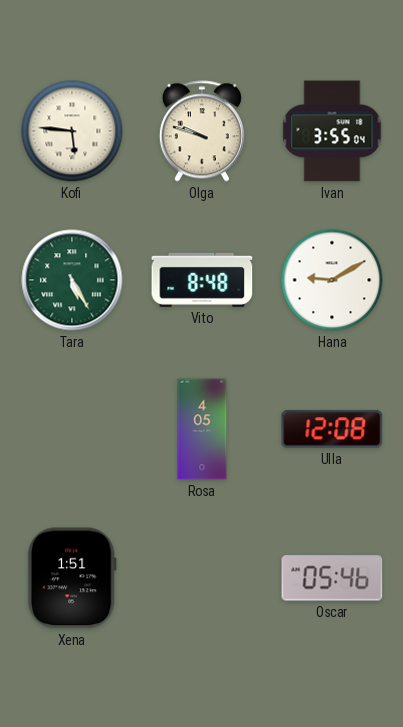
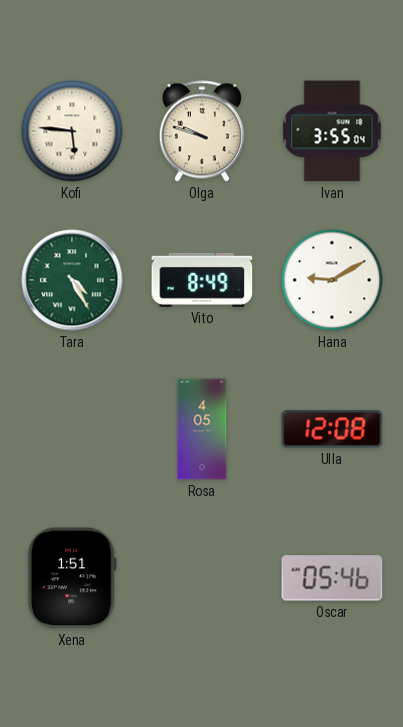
Tara: 5:25 -> 4:25 (72, 280)
Vito: 8:48 -> 8:49 (202, 280)
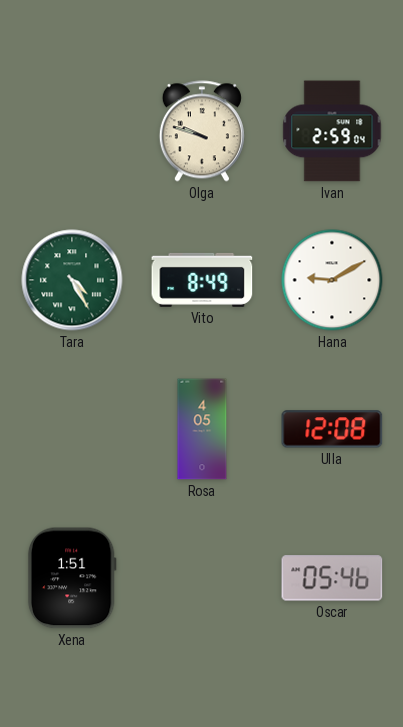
Kofi: 5:46 -> none (72, 131)
Ivan: 3:55 -> 2:59 (332, 131)
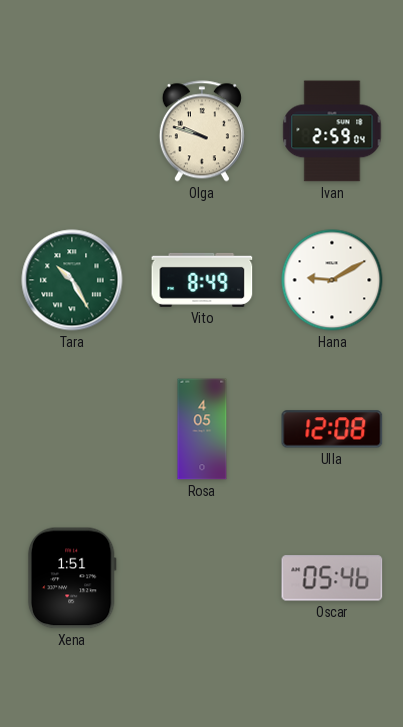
Tara: 4:25 -> 10:25 (72, 280)
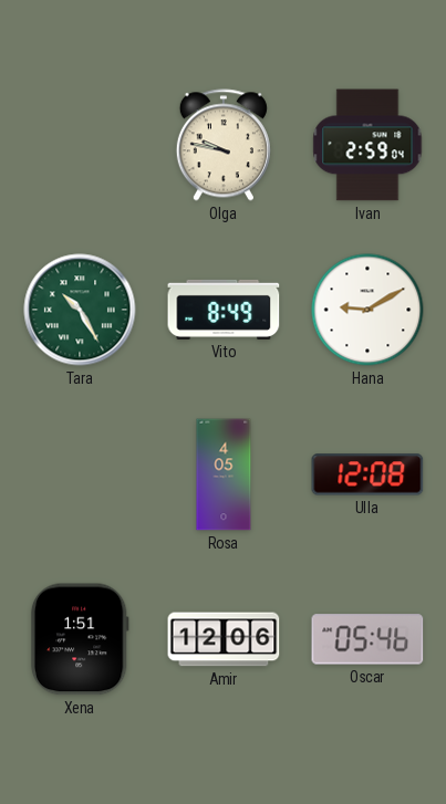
Olga: 9:48 -> 9:47 (224, 145)
Amir: none -> 12:06 (224, 639)
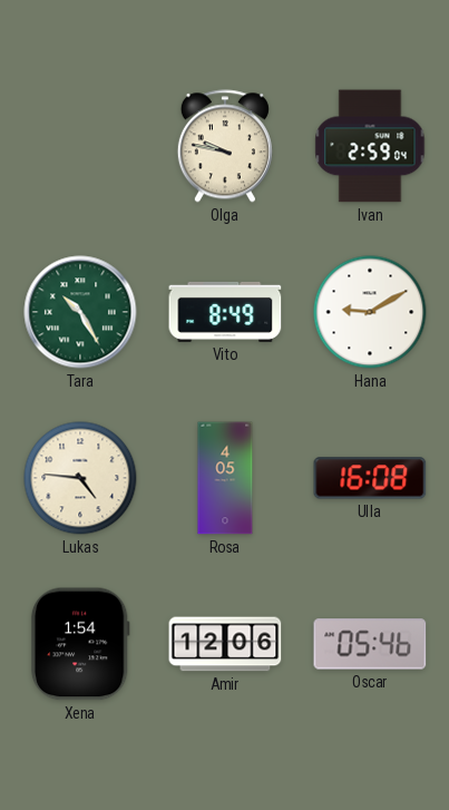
Lukas: none -> 4:46 (80, 478)
Ulla: 12:08 -> 16:08 (370, 478)
Xena: 1:51 -> 1:54 (80, 644)
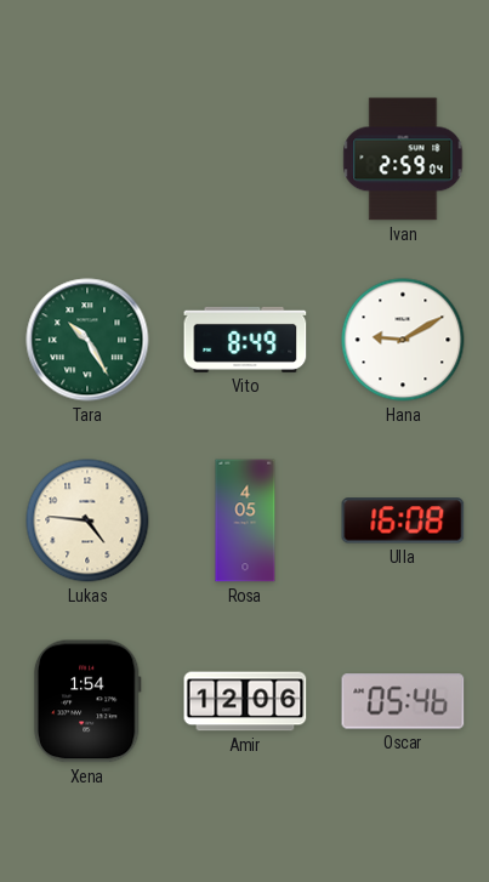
Olga: 9:47 -> none (225, 146)
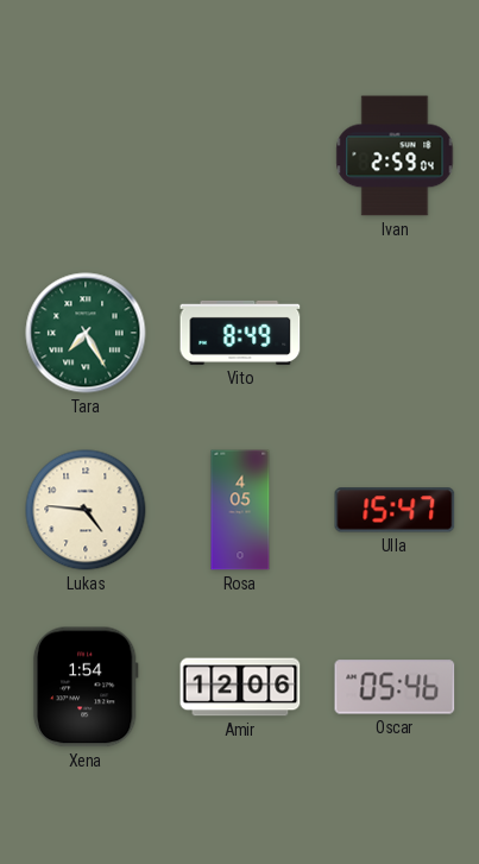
Tara: 10:25 -> 7:25 (86, 333)
Hana: 9:10 -> none (403, 340)
Ulla: 16:08 -> 15:47 (395, 510)
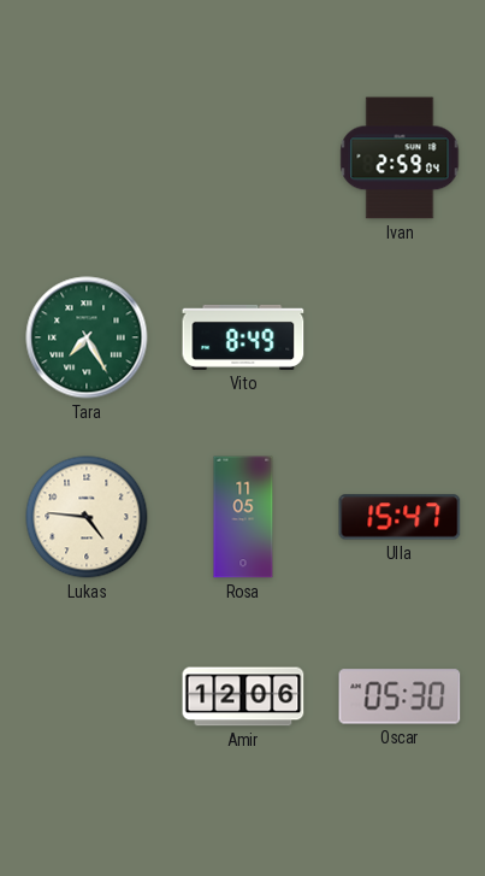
Rosa: 4:05 -> 11:05 (243, 517)
Xena: 1:54 -> none (86, 687)
Oscar: 05:46 -> 05:30 (400, 696)
